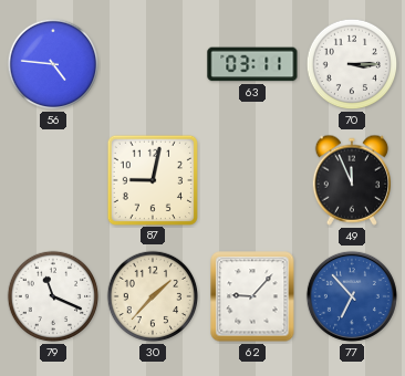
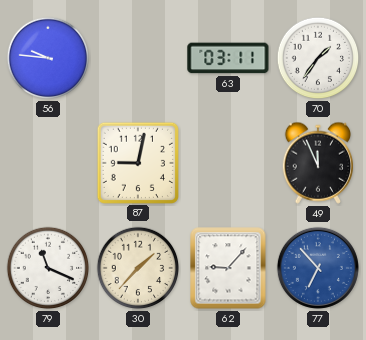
56: 4:46 -> 9:46 (48, 58)
70: 3:15 -> 1:36 (318, 58)
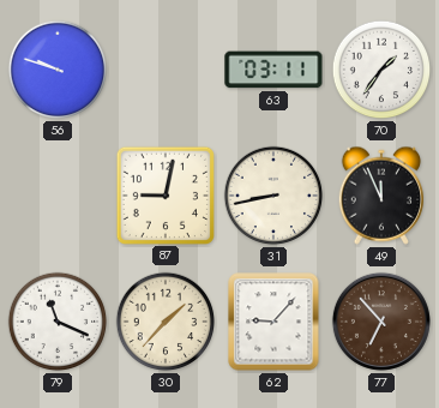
56: 9:46 -> 9:48 (58, 70)
31: none -> 8:43 (273, 196)
77 dial: blue -> brown (381, 322)
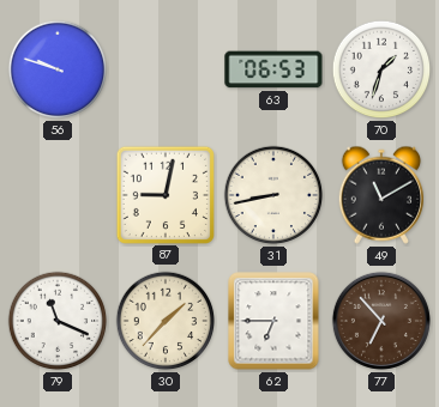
63: 03:11 -> 06:53 (273, 69)
70: 1:36 -> 1:33 (381, 69)
49: 11:56 -> 11:10 (380, 195)
62: 9:07 -> 6:45 (273, 321)
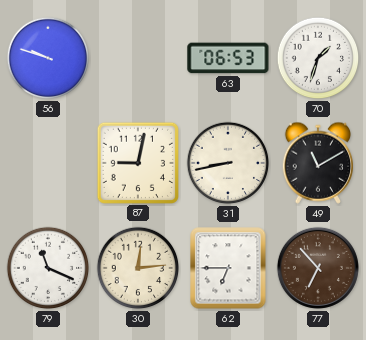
30: 1:37 -> 12:14 (138, 268)
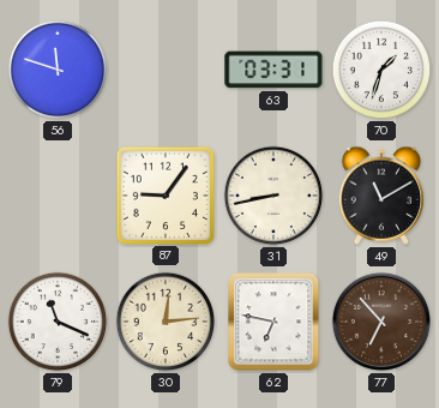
56: 9:48 -> 11:48 (58, 70)
63: 06:53 -> 03:31 (273, 70)
87: 9:02 -> 9:06 (164, 194)
62: 6:45 -> 6:47 (273, 322)
